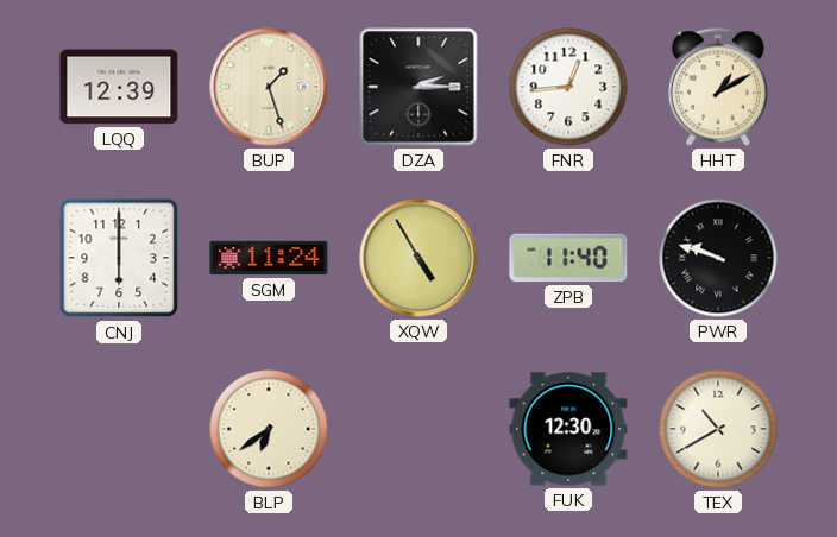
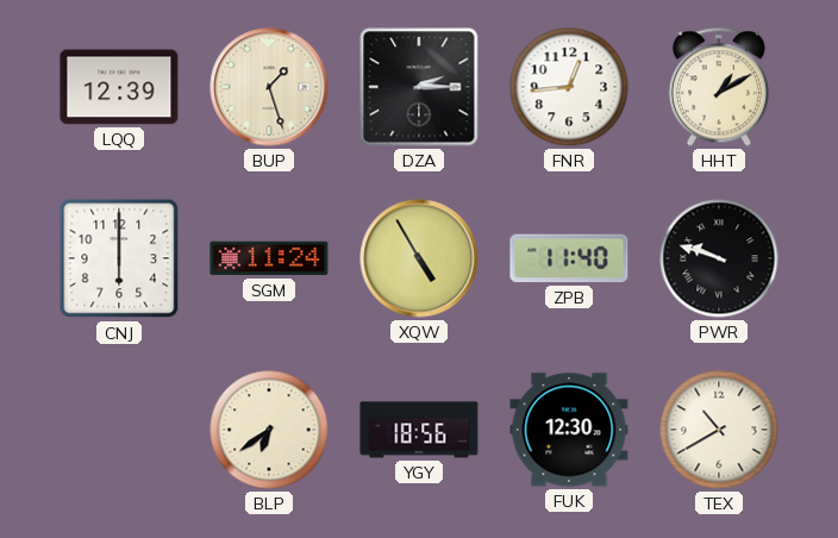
YGY: none -> 18:56 (419, 430)
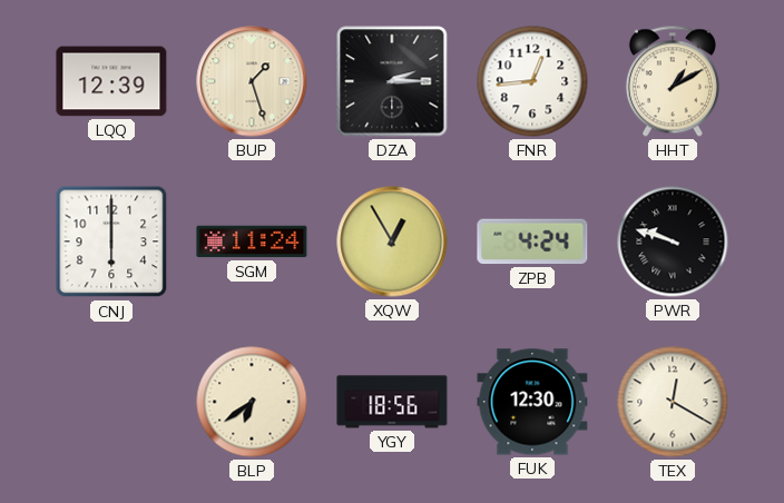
XQW: 4:55 -> 12:55 (392, 241)
ZPB: 11:40 -> 4:24 (532, 241)
TEX: 10:40 -> 12:20 (673, 402)
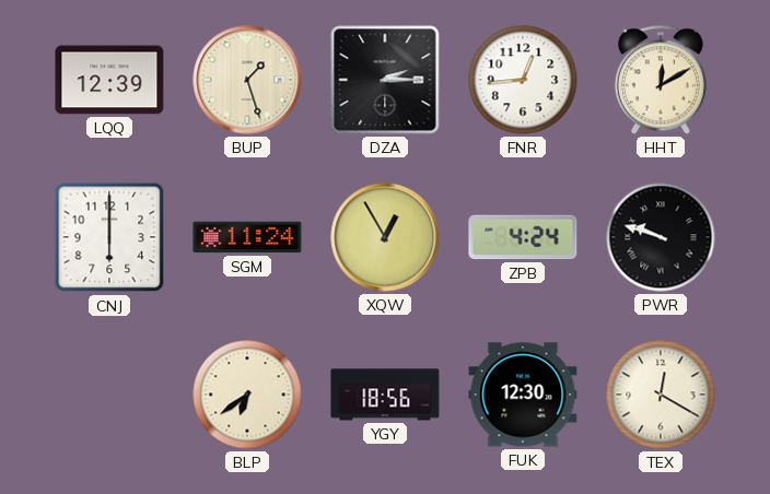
HHT: 1:10 -> 12:10 (661, 80)
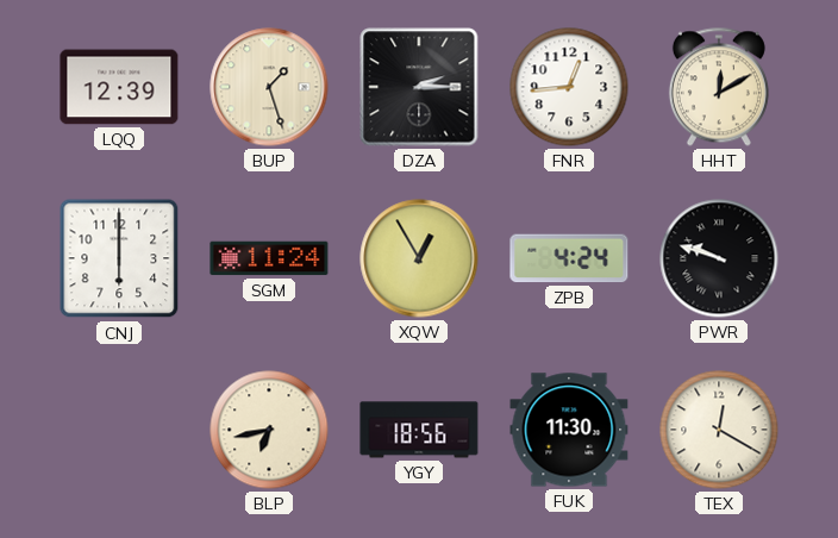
BLP: 6:39 -> 6:43 (269, 430)
FUK: 12:30 -> 11:30 (569, 430)
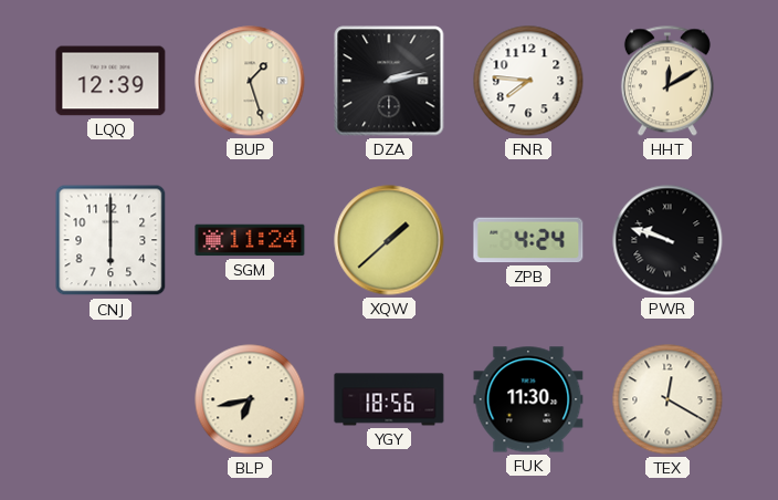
DZA: 2:15 -> 2:13 (389, 81)
FNR: 12:44 -> 7:46 (528, 81)
XQW: 12:55 -> 1:38 (389, 240)
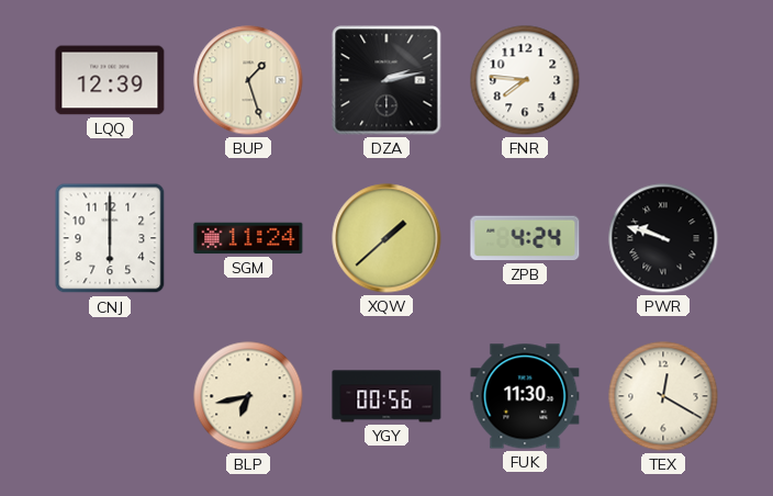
HHT: 12:10 -> none (667, 81)
YGY: 18:56 -> 00:56 (386, 396)
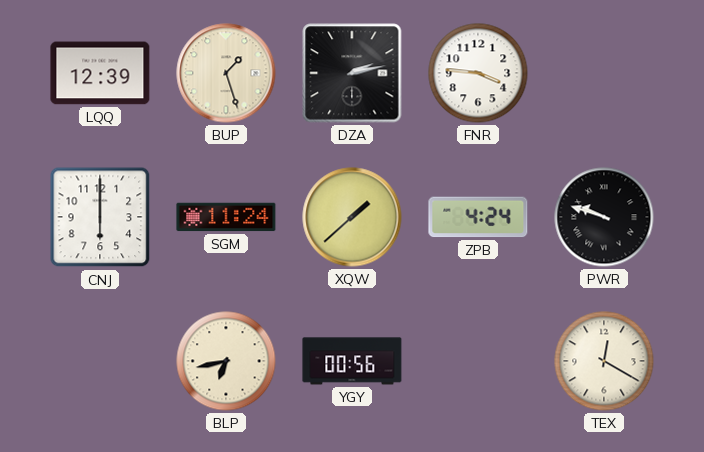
FNR: 7:46 -> 3:46 (478, 73)
FUK: 11:30 -> none (525, 396)
